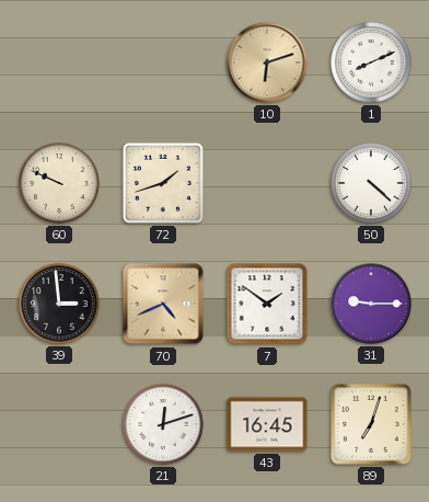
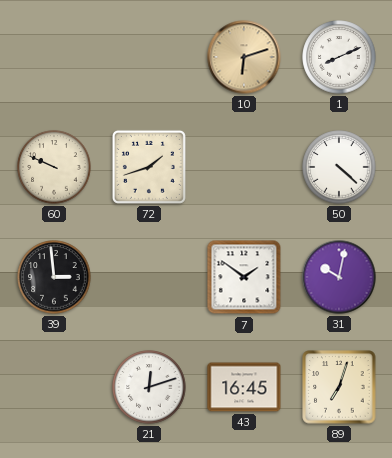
70: 4:41 -> none (163, 304)
31: 9:15 -> 10:02 (339, 277)
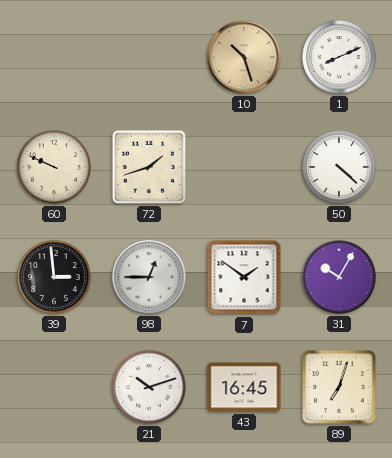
10: 6:12 -> 10:27 (244, 57)
98: none -> 12:45 (149, 277)
31: 10:02 -> 10:05 (339, 277)
21: 12:12 -> 10:12 (149, 387)
